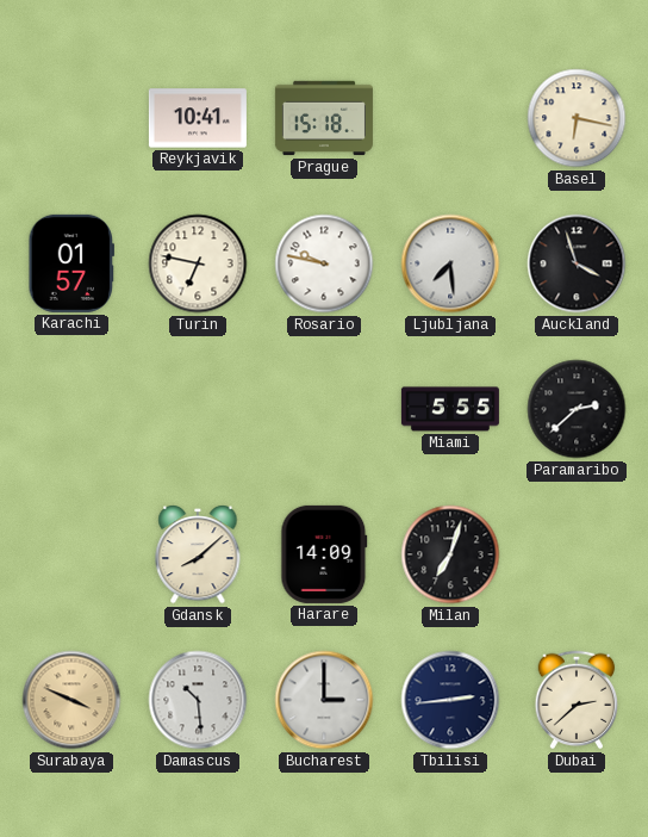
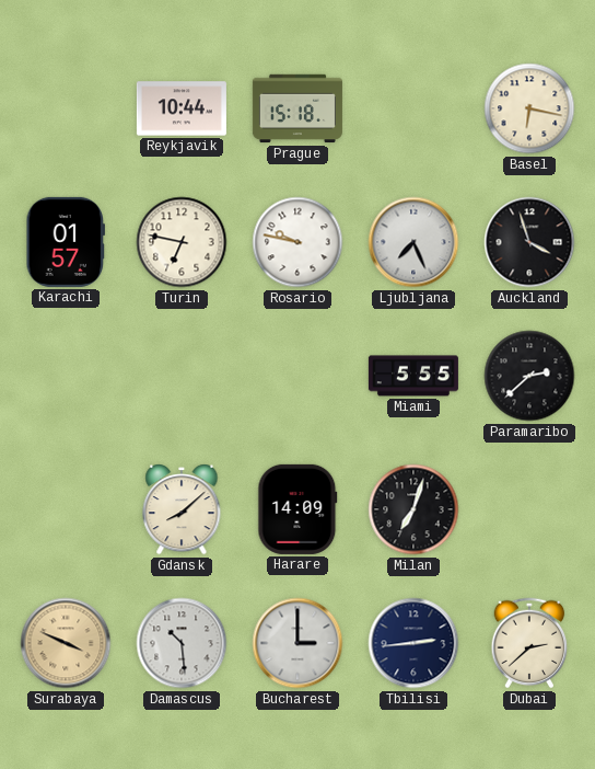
Reykjavik: 10:41 -> 10:44 (182, 108)
Ljubljana: 7:29 -> 7:26 (413, 242)
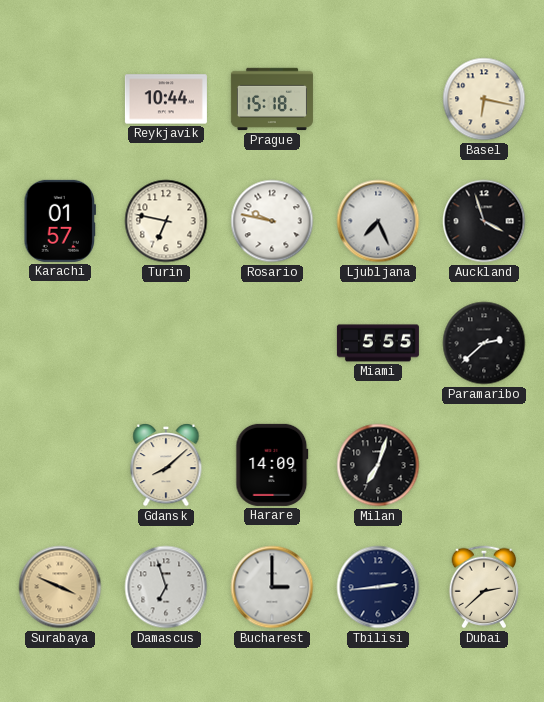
Damascus: 10:29 -> 6:57 (166, 587)
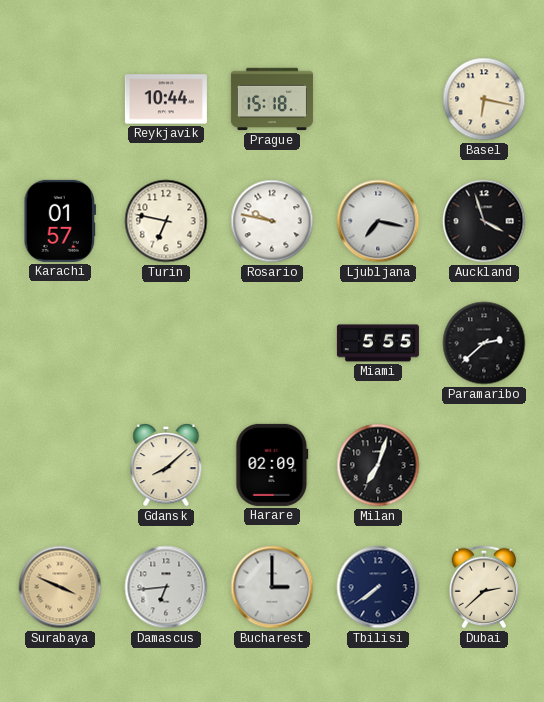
Ljubljana: 7:26 -> 7:17 (378, 221)
Harare: 14:09 -> 02:09 (272, 465)
Damascus: 6:57 -> 6:44 (166, 587)
Tbilisi: 2:44 -> 7:39 (378, 587)
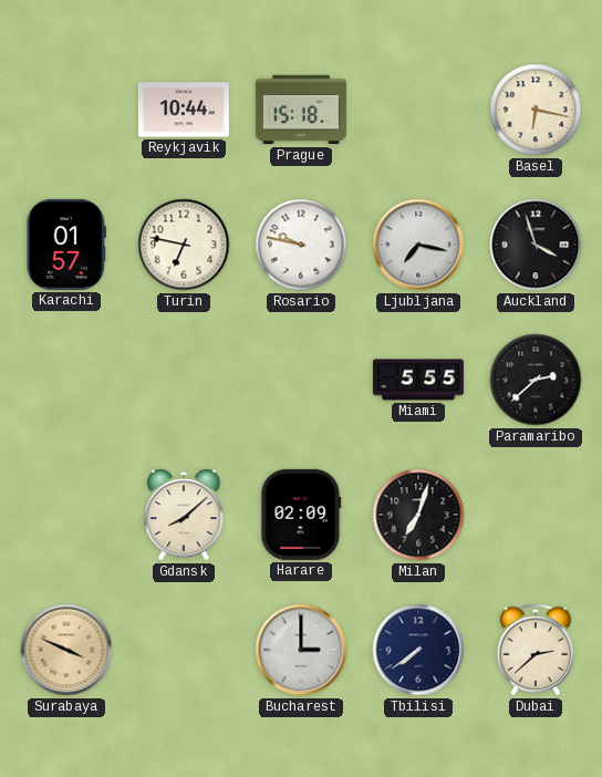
Damascus: 6:44 -> none (166, 587)
